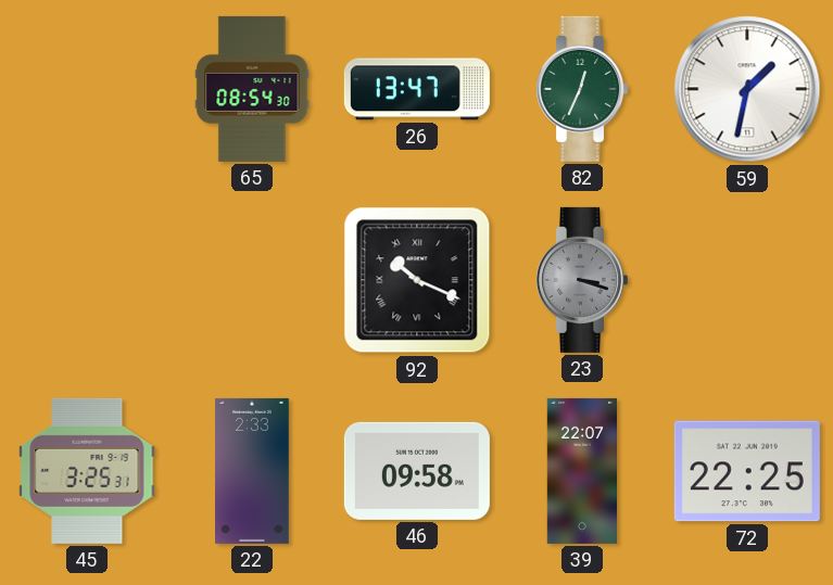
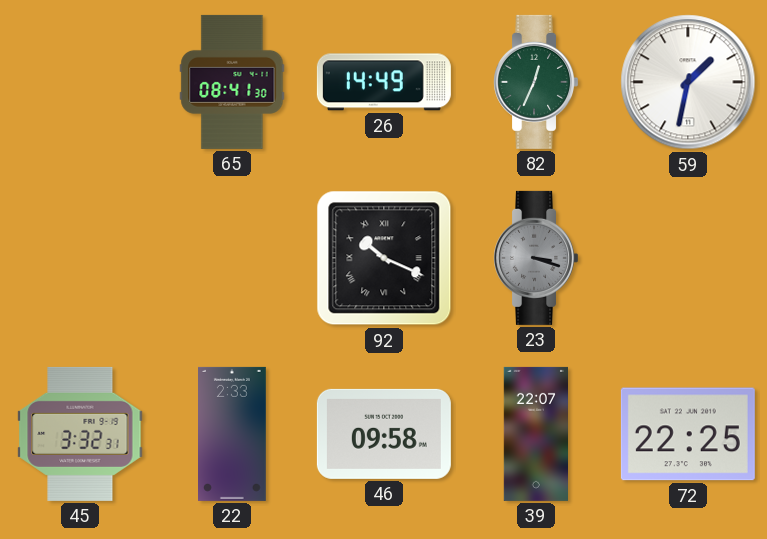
65: 08:54 -> 08:41 (232, 82)
26: 13:47 -> 14:49 (384, 82)
45: 3:25 -> 3:32 (80, 434)
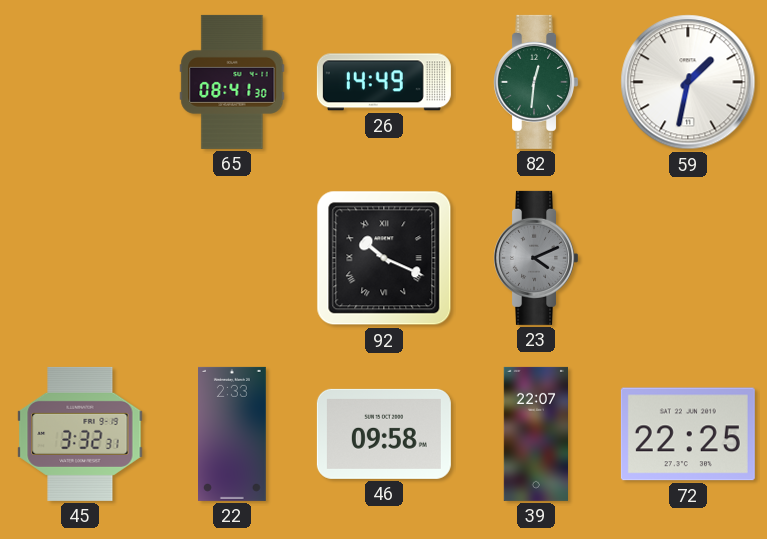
82: 12:34 -> 12:31 (536, 82)
23: 3:18 -> 4:11 (536, 258)
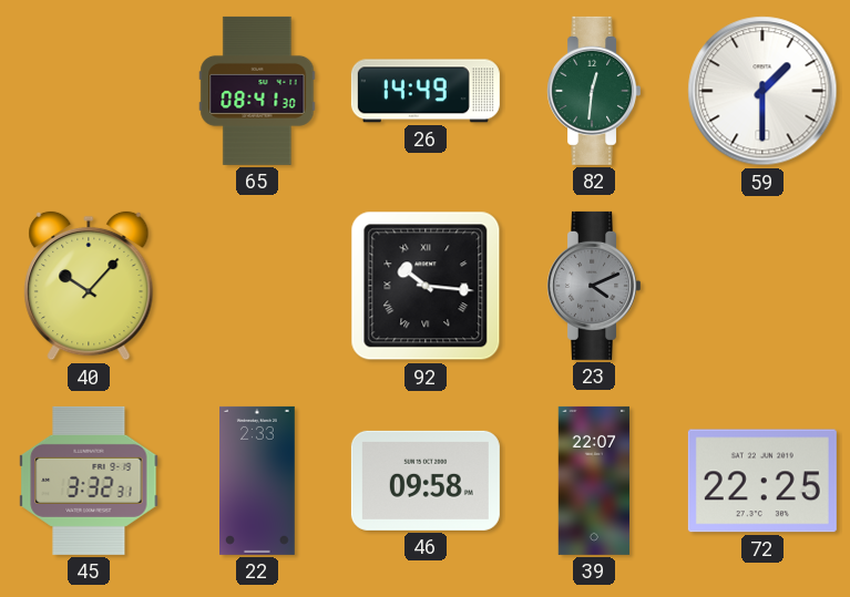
59: 1:32 -> 1:30 (762, 91)
40: none -> 10:07 (89, 286)
92: 10:19 -> 10:16 (426, 286)
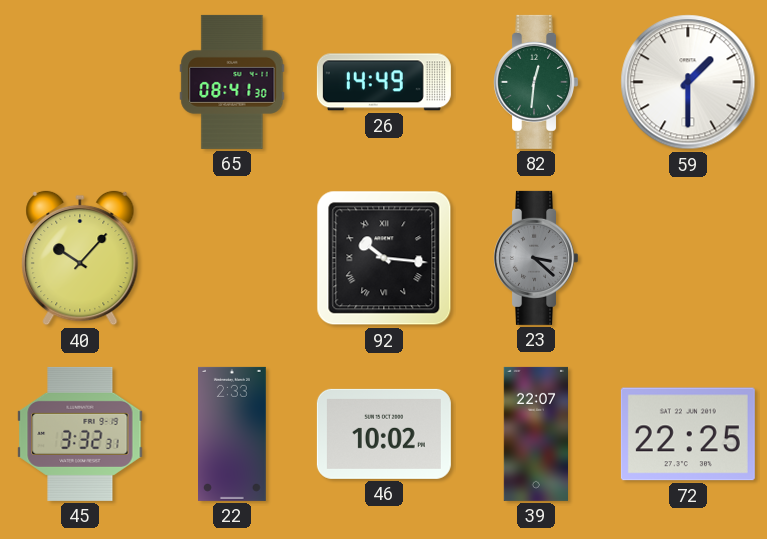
23: 4:11 -> 3:22 (536, 258)
46: 09:58 -> 10:02 (384, 434)
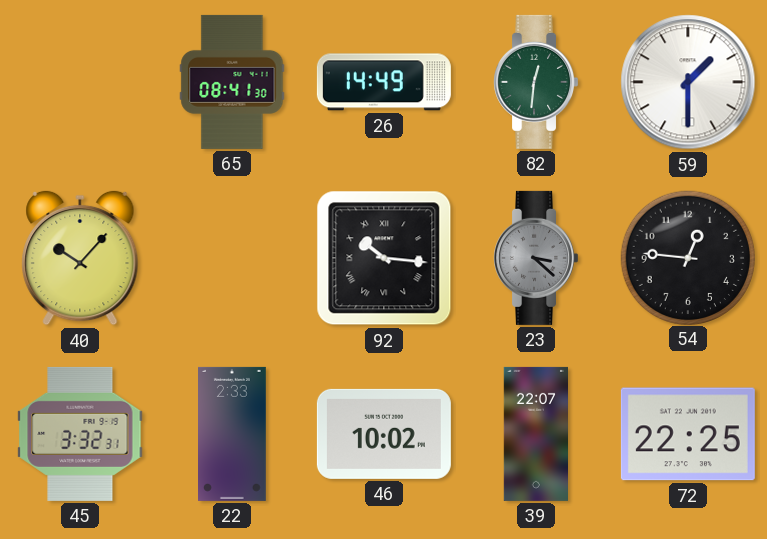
54: none -> 12:46 (687, 257)
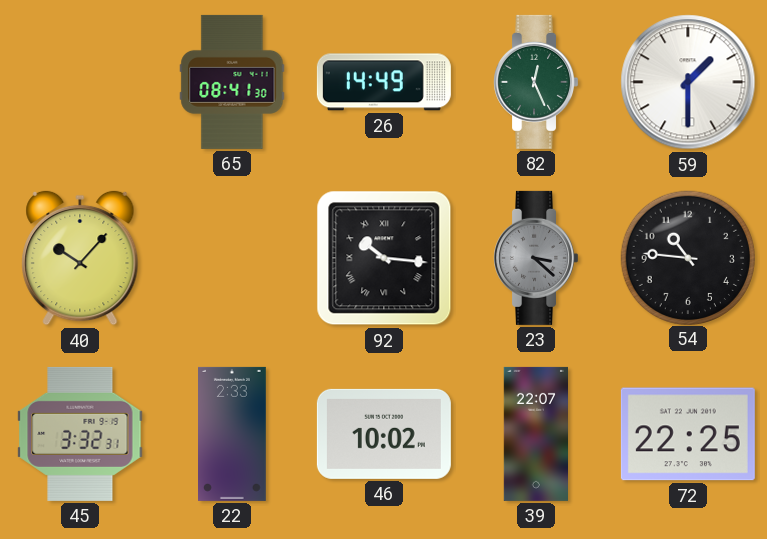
82: 12:31 -> 12:26 (536, 82)
54: 12:46 -> 10:46 (687, 257)
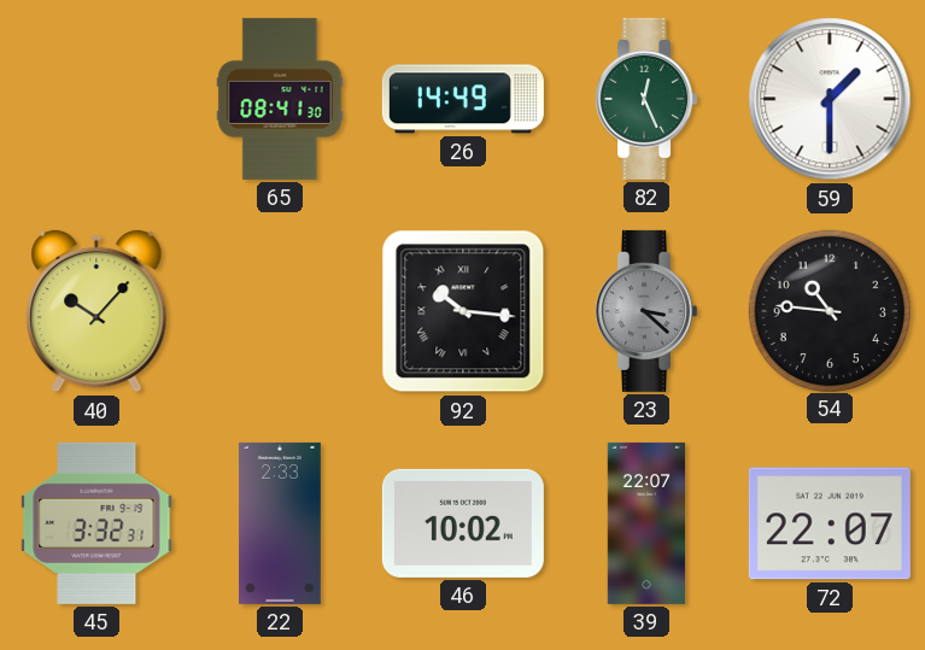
72: 22:25 -> 22:07 (830, 523)
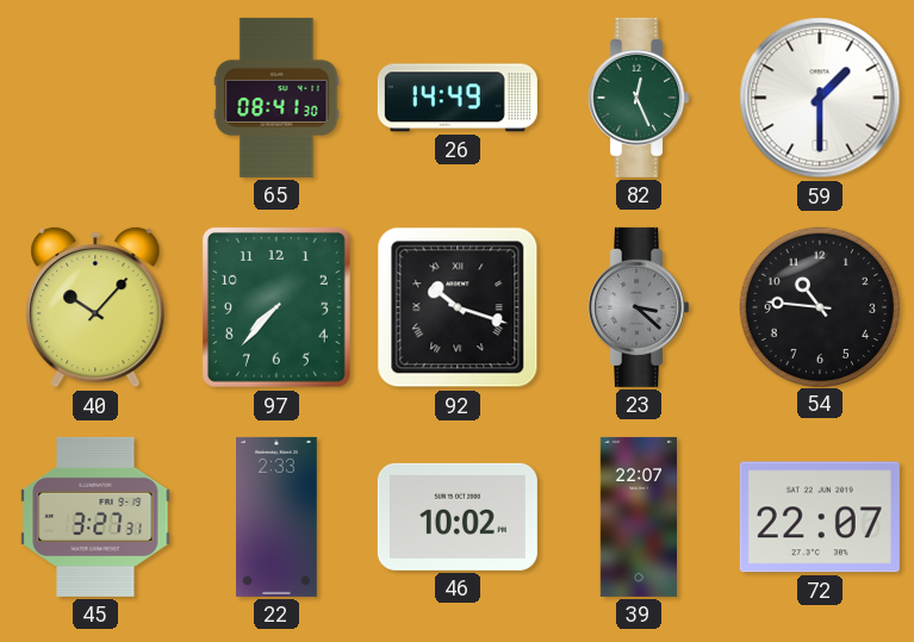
97: none -> 7:37 (276, 307)
92: 10:16 -> 10:18 (458, 307)
45: 3:32 -> 3:27 (95, 517)
